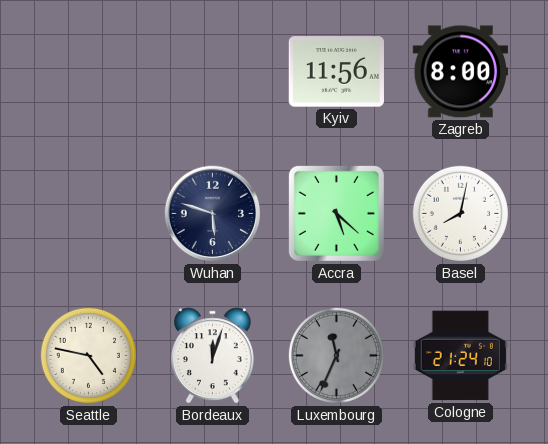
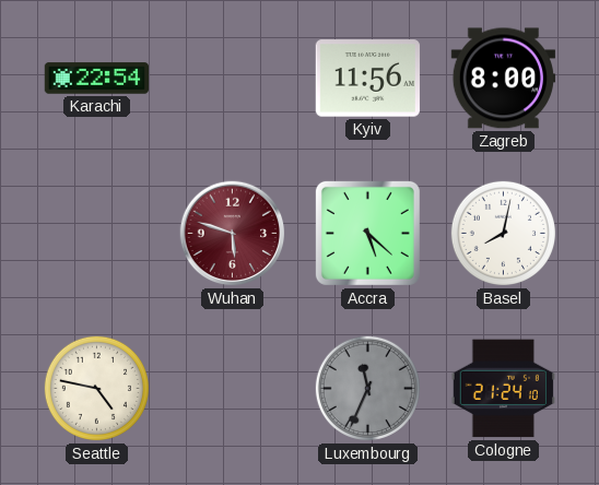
Karachi: none -> 22:54 (97, 79)
Wuhan dial: navy -> burgundy (233, 234)
Bordeaux: 12:03 -> none (213, 356)
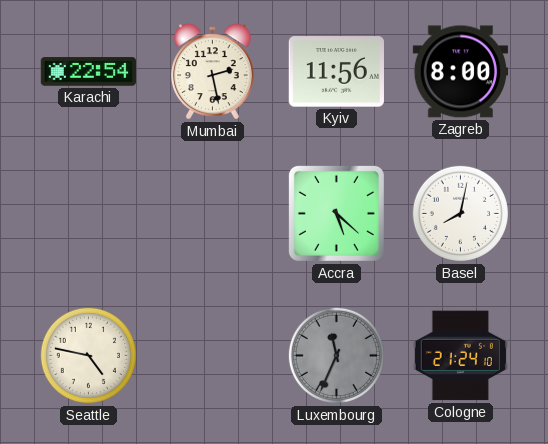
Mumbai: none -> 2:28 (213, 72)
Wuhan: 5:48 -> none (233, 234)
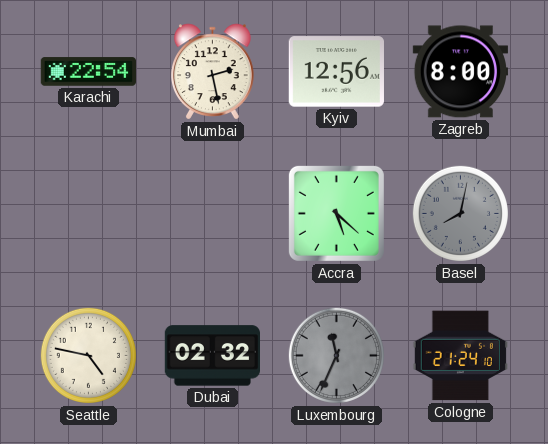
Kyiv: 11:56 -> 12:56 (336, 72)
Basel dial: white -> grey (460, 213)
Dubai: none -> 02:32 (212, 356)
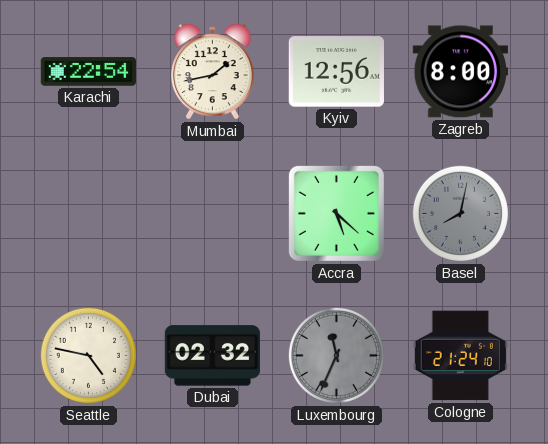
Mumbai: 2:28 -> 1:43 (213, 72)
